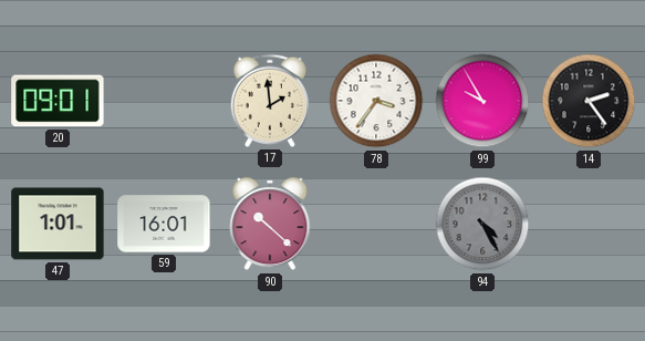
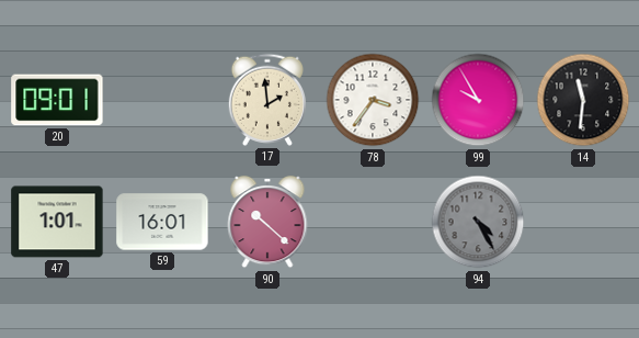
14: 2:24 -> 11:31 (583, 100)
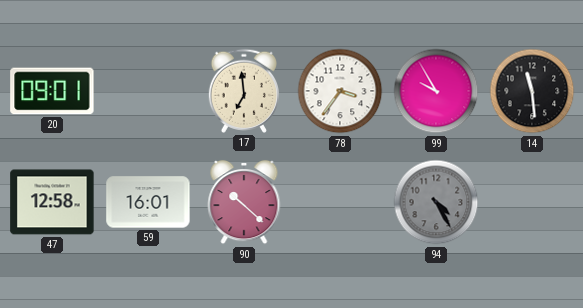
17: 1:59 -> 6:59 (243, 91)
14: 11:31 -> 11:29 (532, 91)
47: 1:01 -> 12:58 (52, 202)
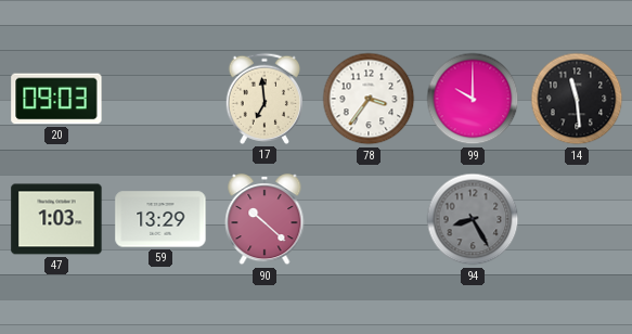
20: 09:01 -> 09:03 (56, 99)
99: 9:55 -> 10:00 (473, 99)
47: 12:58 -> 1:03 (56, 219)
59: 16:01 -> 13:29 (160, 219)
94: 4:25 -> 8:25 (473, 219)
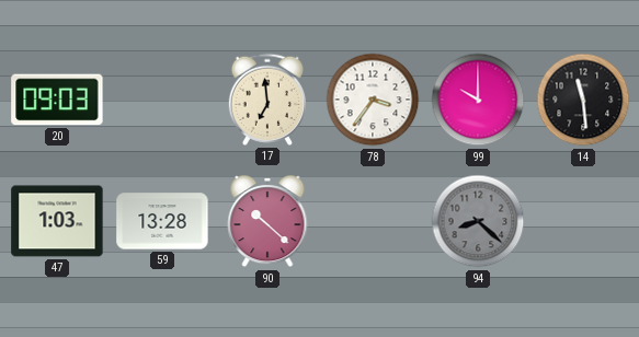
59: 13:29 -> 13:28 (162, 221)
94: 8:25 -> 8:22 (478, 221)
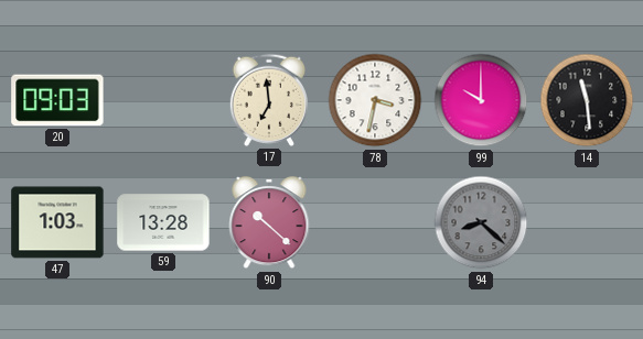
78: 3:36 -> 3:32 (375, 100)
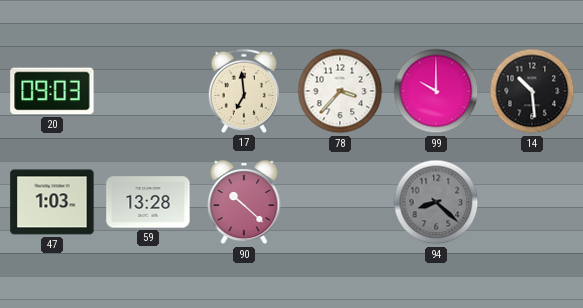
78: 3:32 -> 3:37 (340, 91)
14: 11:29 -> 10:29 (532, 91)
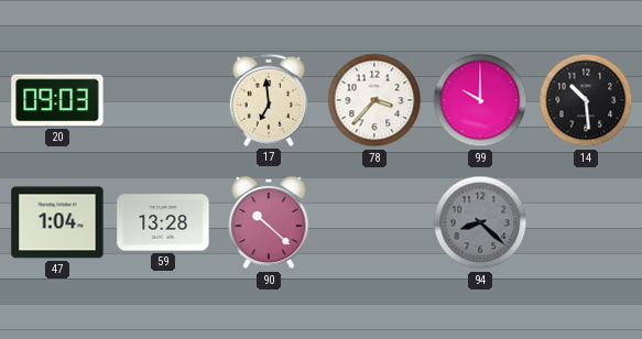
47: 1:03 -> 1:04 (57, 222)
